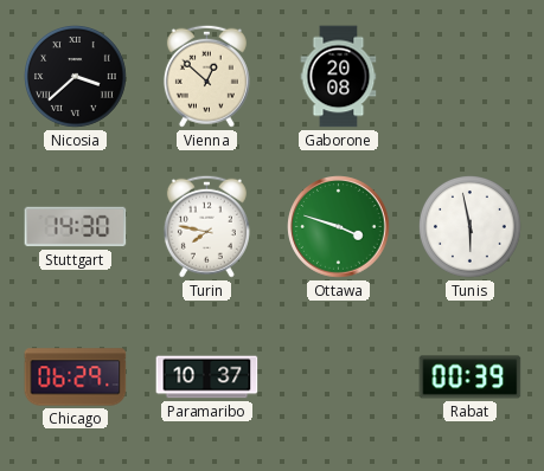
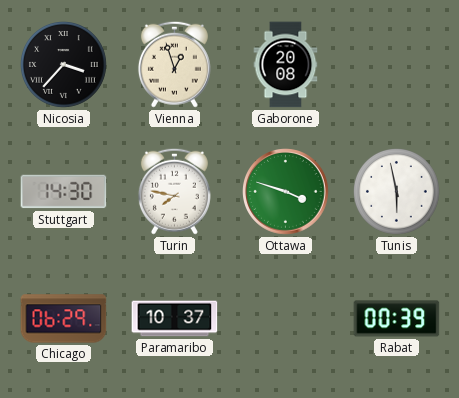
Nicosia: 3:38 -> 3:37 (64, 65)
Vienna: 12:52 -> 12:57 (174, 64)
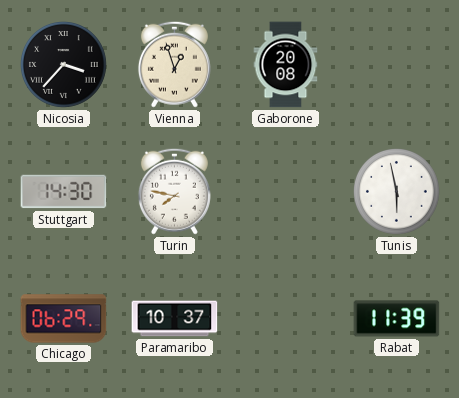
Ottawa: 3:48 -> none (286, 192)
Rabat: 00:39 -> 11:39 (397, 319)
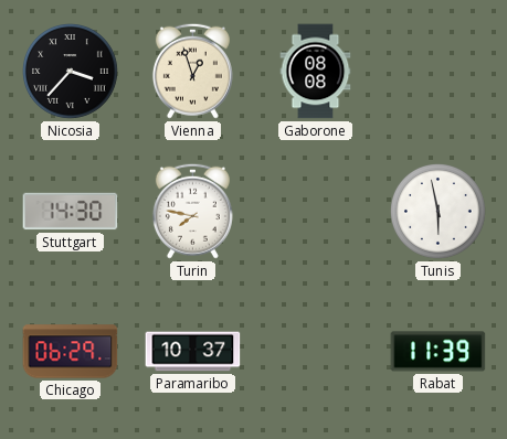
Gaborone: 20:08 -> 08:08 (316, 72)
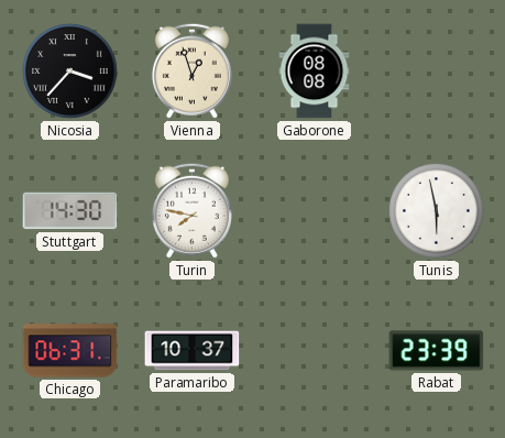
Chicago: 06:29 -> 06:31 (70, 351)
Rabat: 11:39 -> 23:39 (437, 351)
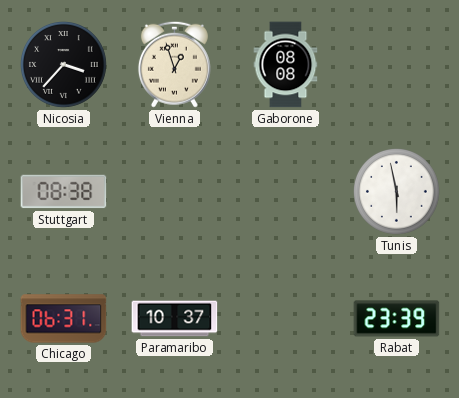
Stuttgart: 14:30 -> 08:38 (64, 192)
Turin: 7:47 -> none (191, 210)
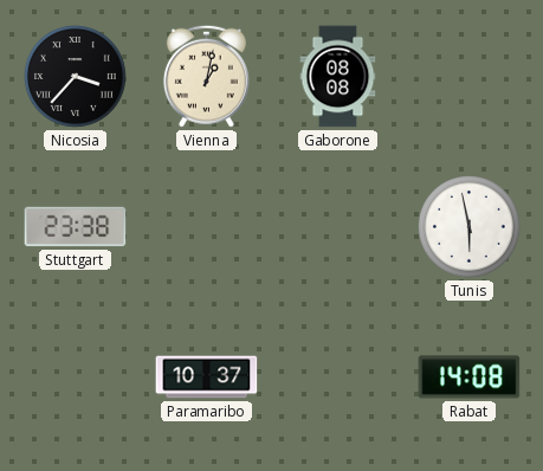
Vienna: 12:57 -> 1:02 (206, 76)
Stuttgart: 08:38 -> 23:38 (76, 227)
Chicago: 06:31 -> none (64, 319)
Rabat: 23:39 -> 14:08 (470, 378)
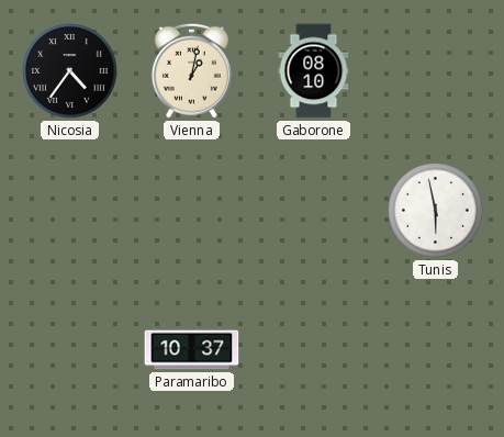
Nicosia: 3:37 -> 4:36 (70, 71)
Gaborone: 08:08 -> 08:10 (314, 71)
Stuttgart: 23:38 -> none (76, 227)
Rabat: 14:08 -> none (470, 378)
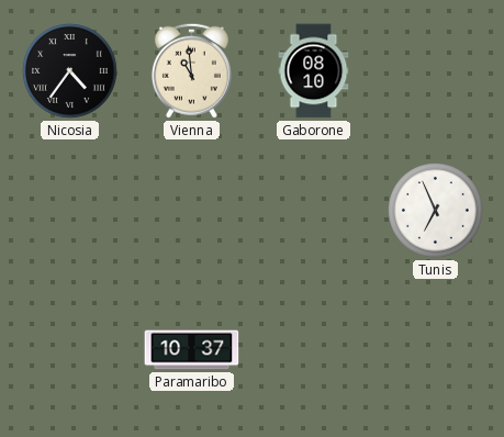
Vienna: 1:02 -> 10:59 (191, 70)
Tunis: 5:58 -> 6:56 (436, 211)
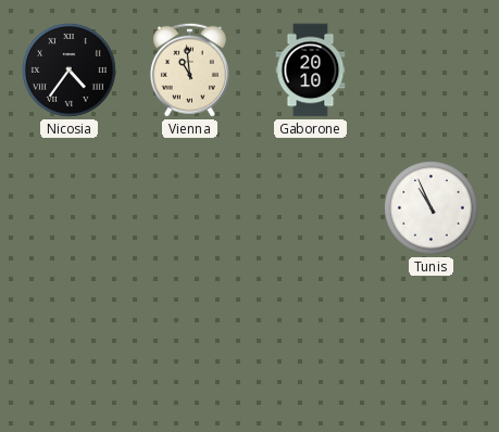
Gaborone: 08:10 -> 20:10 (311, 71)
Tunis: 6:56 -> 10:56 (432, 208)
Paramaribo: 10:37 -> none (192, 350)
